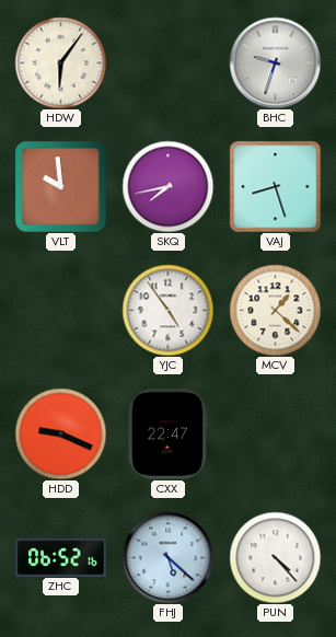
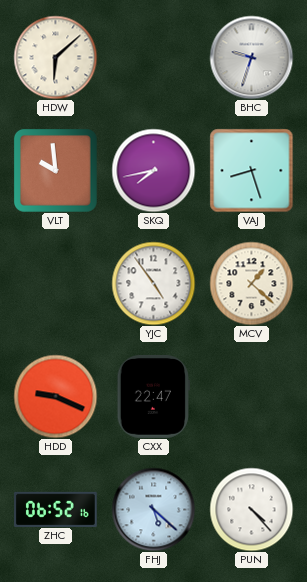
HDW: 6:06 -> 6:08 (55, 57)
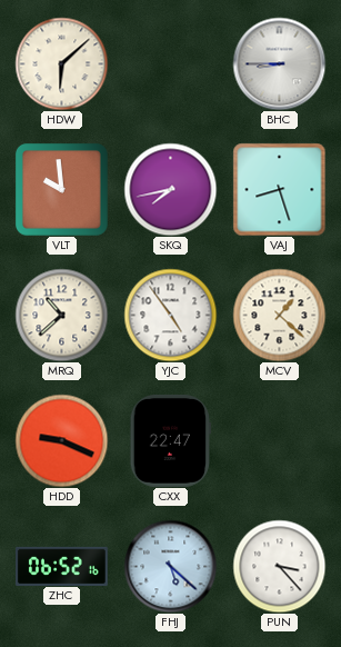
BHC: 9:33 -> 8:45 (279, 63)
MRQ: none -> 10:38 (61, 315)
PUN: 4:23 -> 3:23 (279, 566)
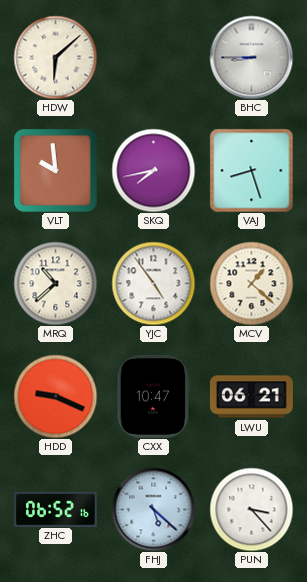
CXX: 22:47 -> 10:47 (153, 396)
LWU: none -> 06:21 (252, 397)
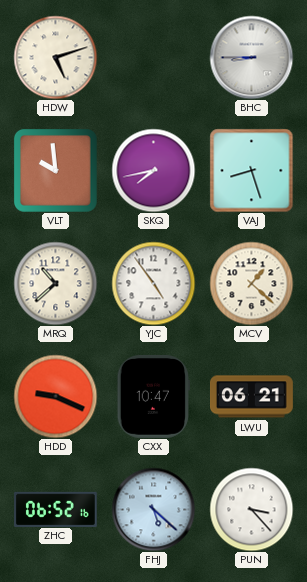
HDW: 6:08 -> 5:12 (55, 57)
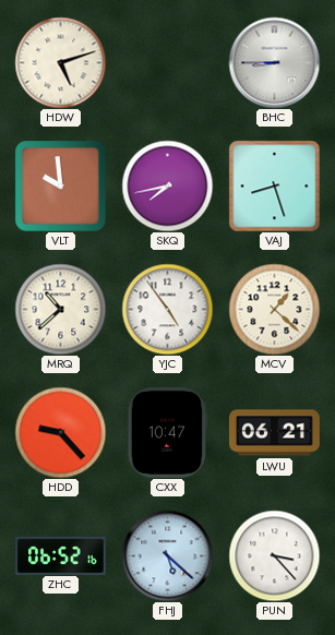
HDD: 9:19 -> 9:23 (60, 432)
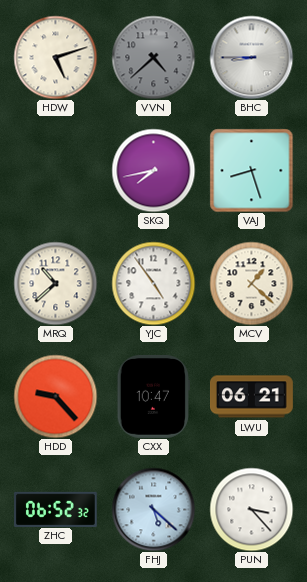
VVN: none -> 4:38 (153, 57)
VLT: 9:59 -> none (60, 185)
ZHC: 06:52:16 -> 06:52:32 (56, 509)
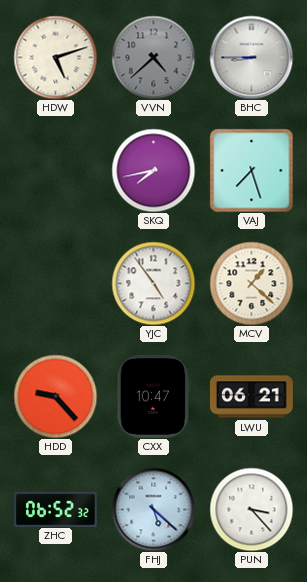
VAJ: 8:27 -> 7:27 (251, 170)
MRQ: 10:38 -> none (55, 283)
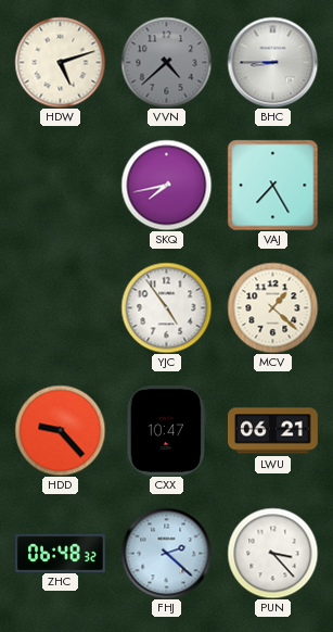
VAJ: 7:27 -> 7:25 (272, 185)
ZHC: 06:52 -> 06:48 (61, 553)
FHJ: 5:22 -> 2:22 (166, 553)
